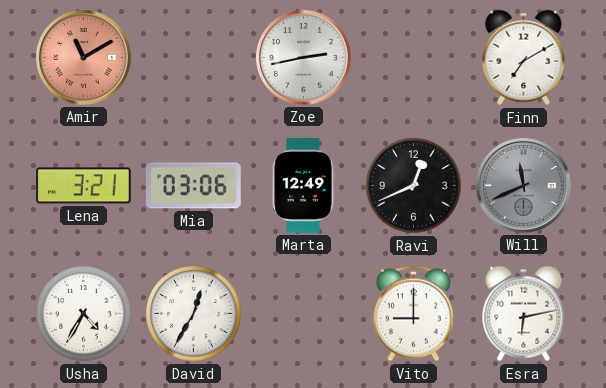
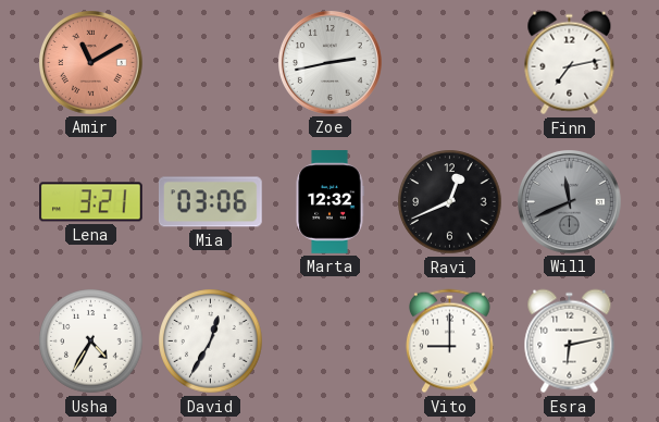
Finn: 7:10 -> 7:13 (570, 63)
Marta: 12:49 -> 12:32 (329, 202)
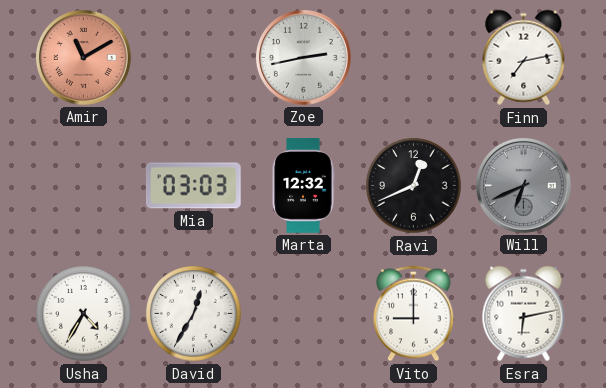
Lena: 3:21 -> none (91, 202)
Mia: 03:06 -> 03:03 (193, 186)
Will: 11:41 -> 6:41 (524, 186)
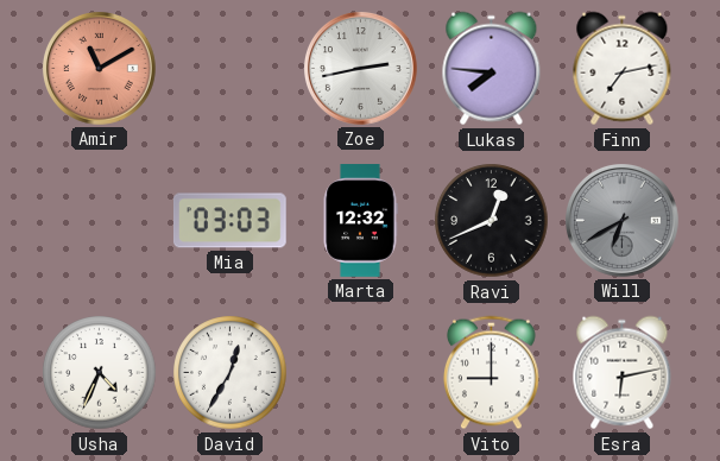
Lukas: none -> 7:46 (492, 69)
Will: 6:41 -> 6:40 (623, 221)
Usha: 4:35 -> 4:34 (100, 373)
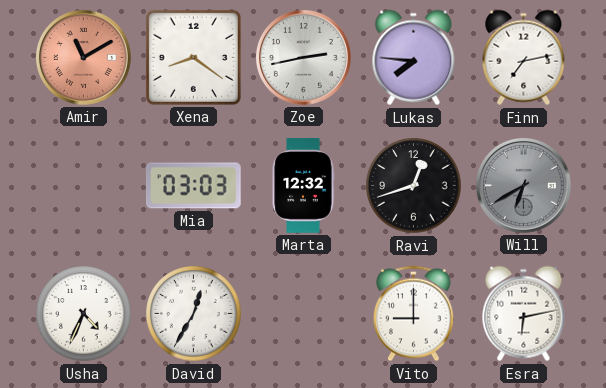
Xena: none -> 8:21 (193, 57)
Ravi: 12:41 -> 12:42 (414, 186)
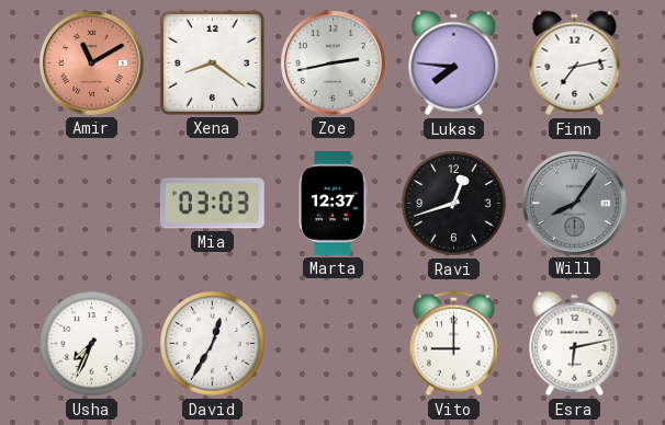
Marta: 12:32 -> 12:37 (332, 204)
Will: 6:40 -> 8:06 (575, 204)
Usha: 4:34 -> 7:34 (92, 344)
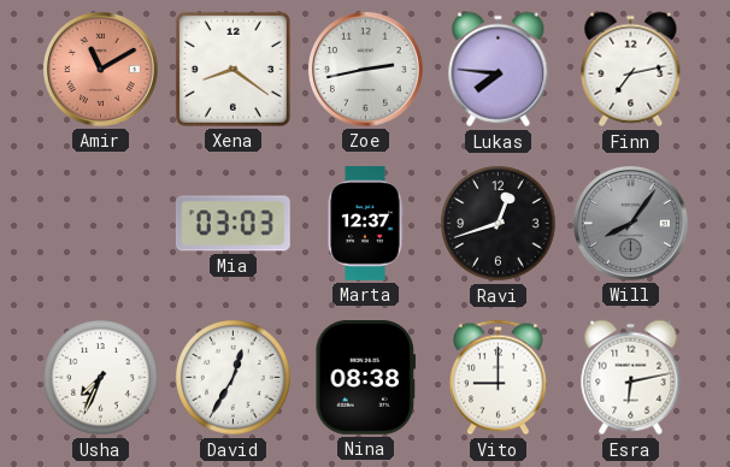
Nina: none -> 08:38 (366, 378)
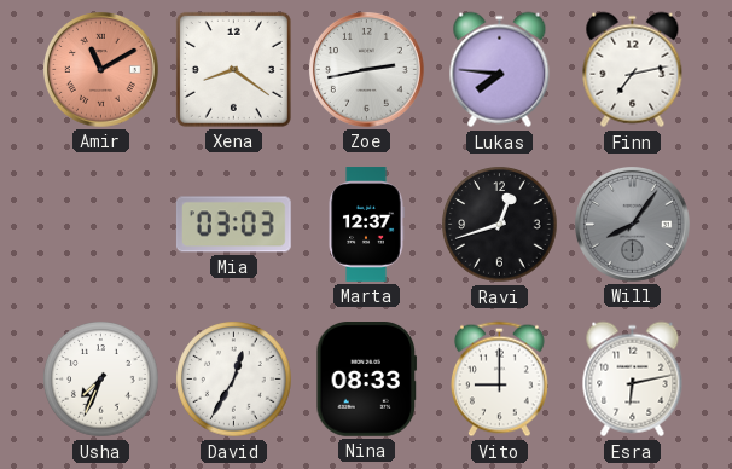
Nina: 08:38 -> 08:33 (367, 380)
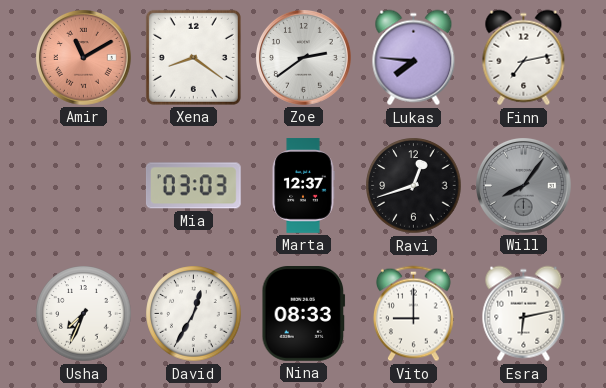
Zoe: 2:43 -> 2:39 (304, 58)
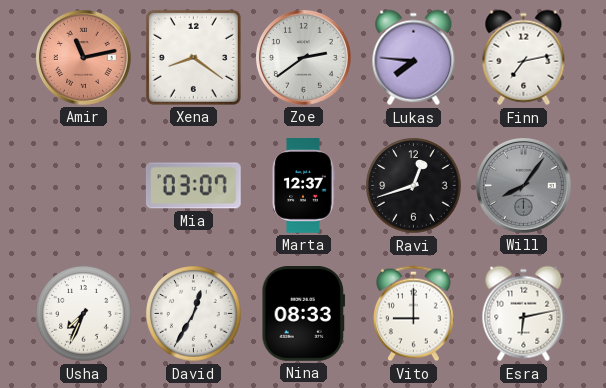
Amir: 11:10 -> 11:13 (84, 58)
Mia: 03:03 -> 03:07 (193, 186)
